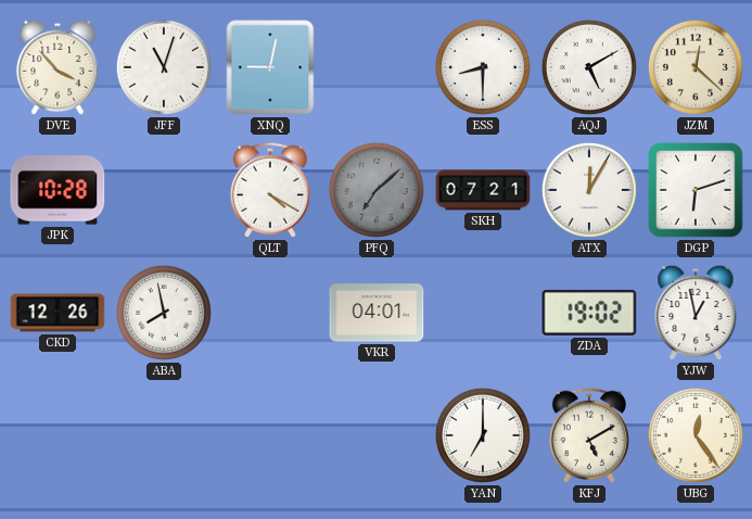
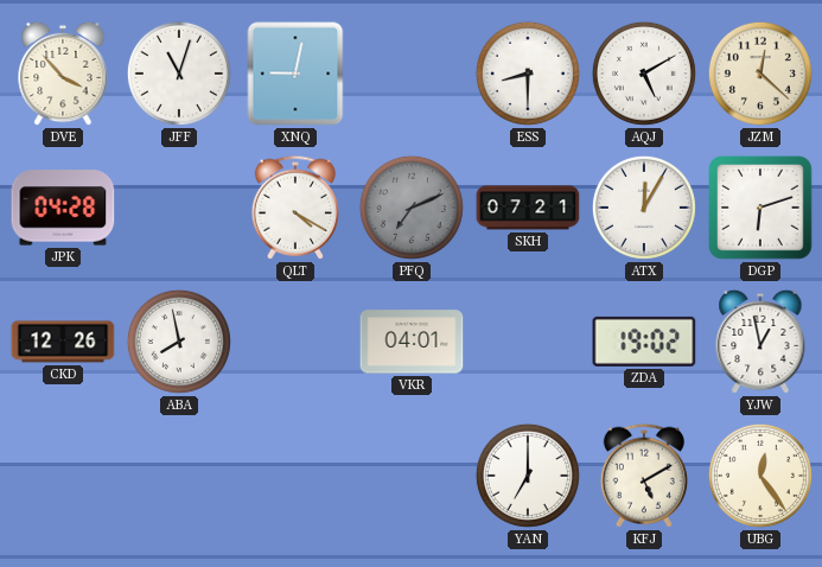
JPK: 10:28 -> 04:28 (63, 208)
PFQ: 7:08 -> 7:11 (412, 208)
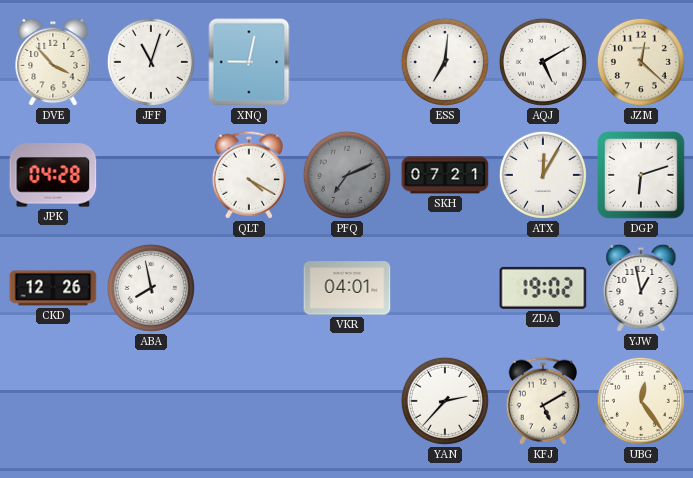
ESS: 8:30 -> 7:01 (445, 62)
YAN: 7:00 -> 2:37 (445, 401)
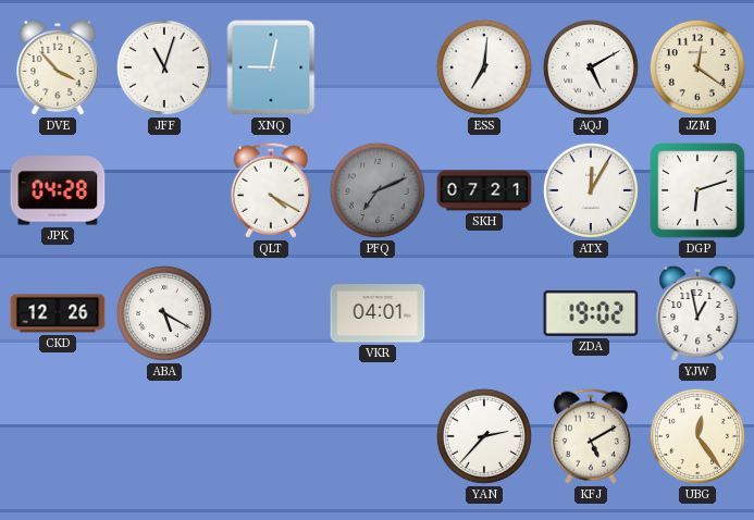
JZM: 12:22 -> 12:21 (697, 67)
ABA: 7:58 -> 5:20 (164, 313)
